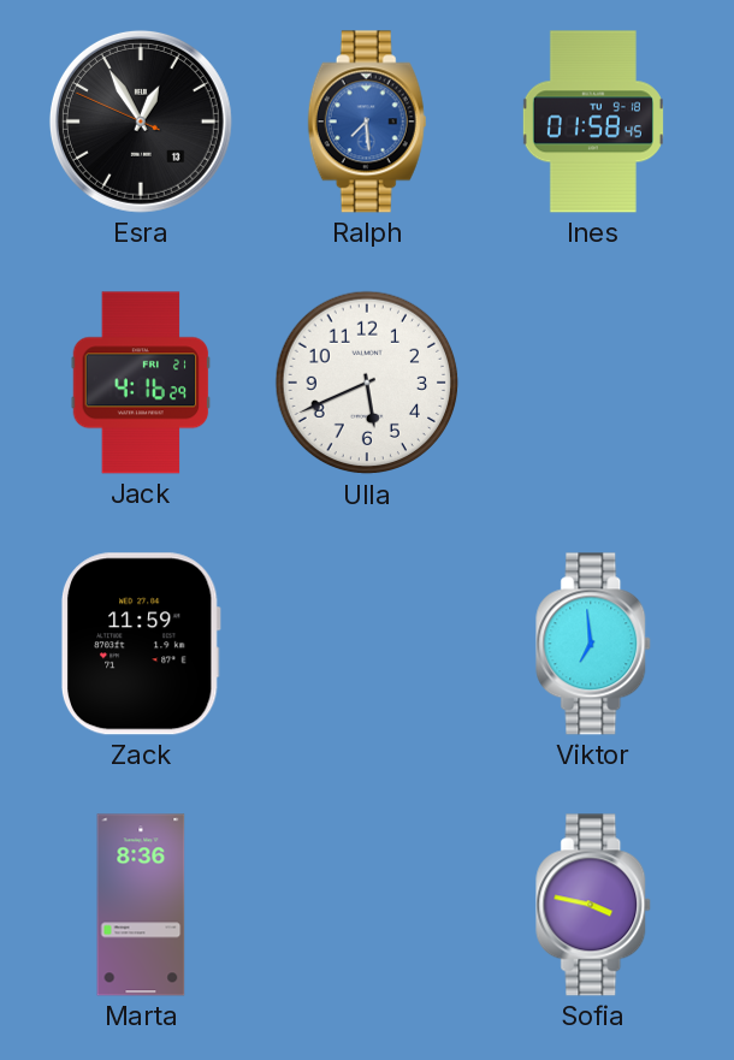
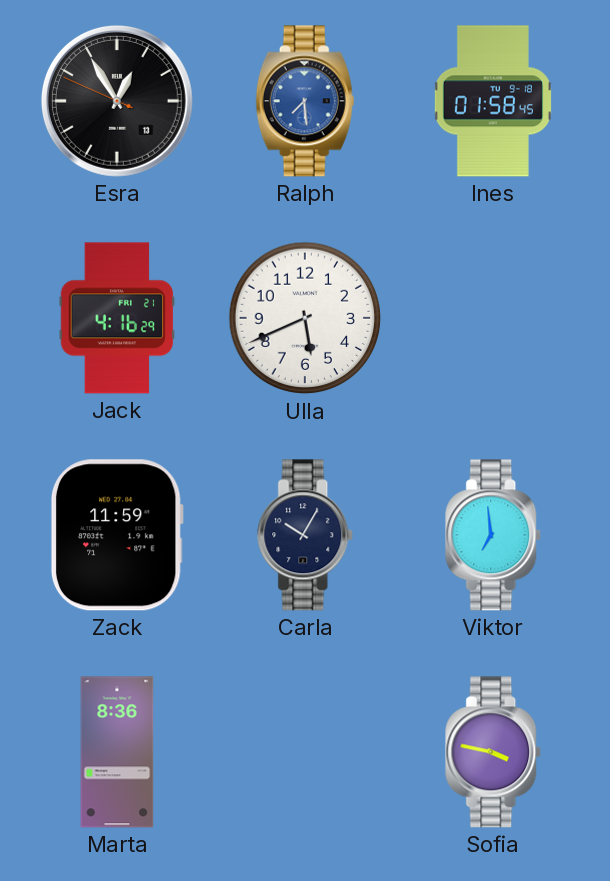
Carla: none -> 10:05 (306, 535)
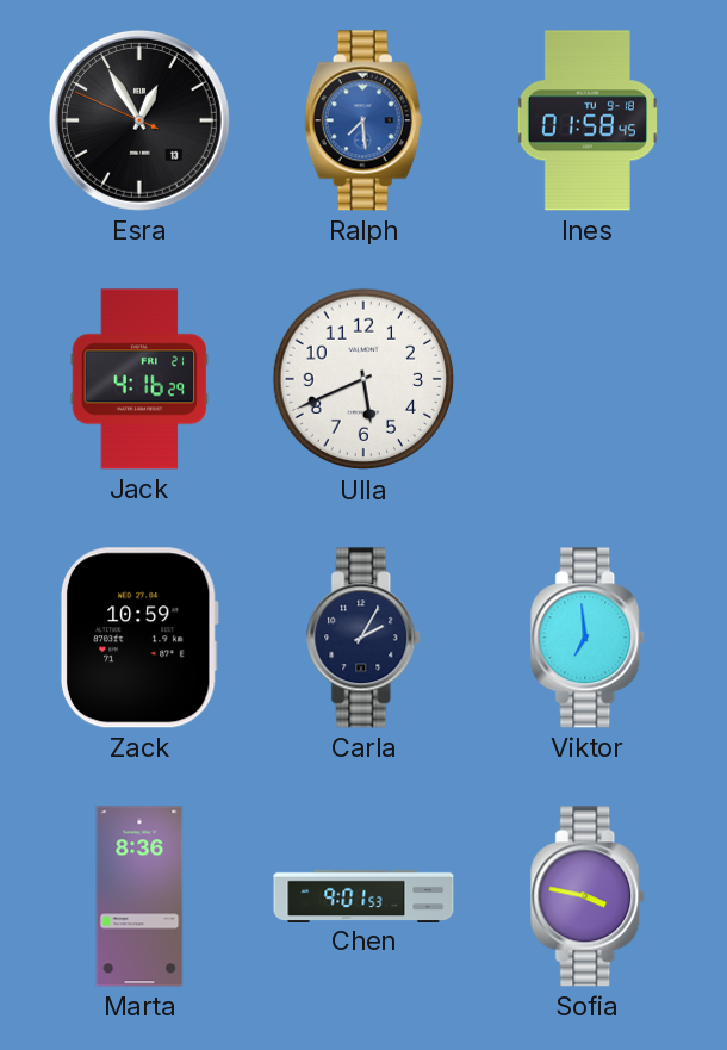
Zack: 11:59 -> 10:59 (139, 638)
Carla: 10:05 -> 2:05 (365, 638)
Chen: none -> 9:01 (363, 895)
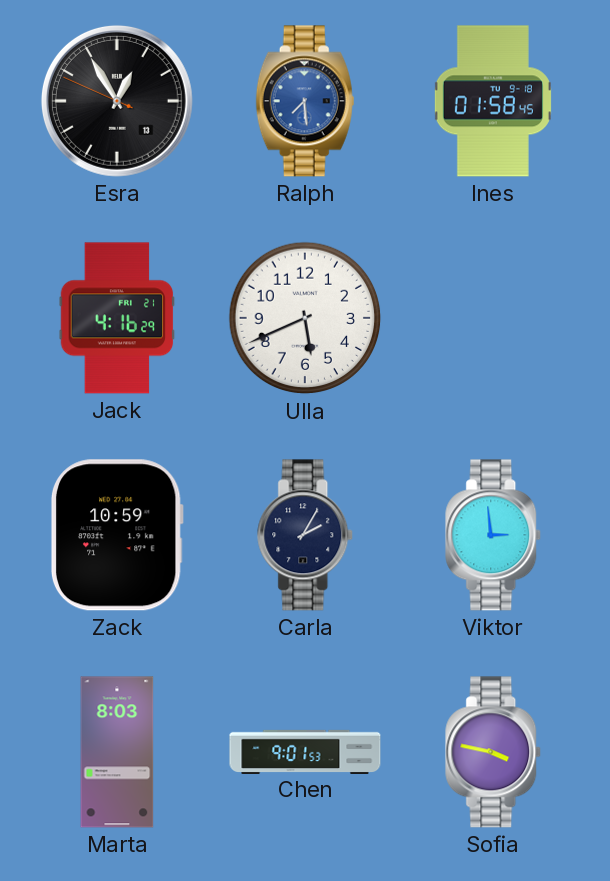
Viktor: 6:59 -> 2:59 (494, 535)
Marta: 8:36 -> 8:03 (117, 752)
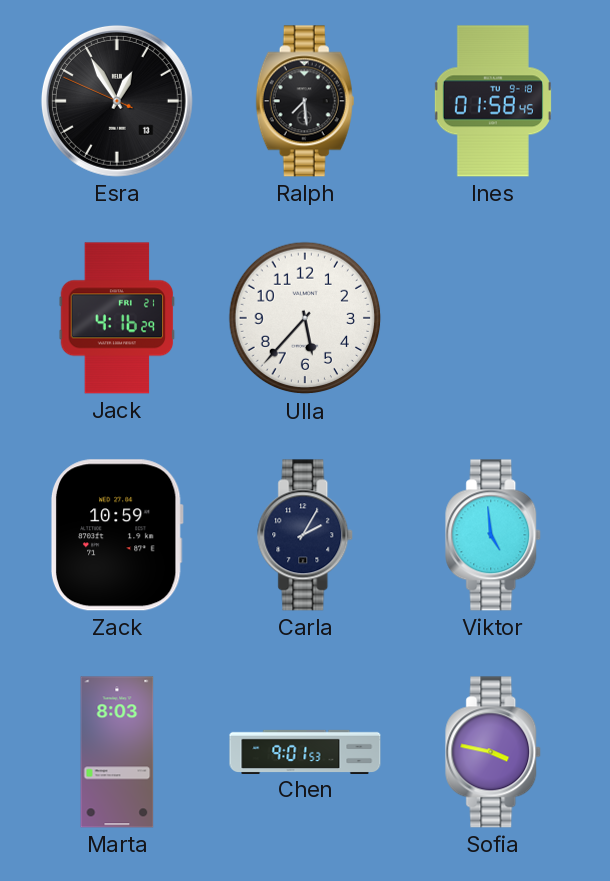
Ralph dial: blue -> black (305, 101)
Ulla: 5:41 -> 5:37 (305, 318)
Viktor: 2:59 -> 4:59 (494, 535)
